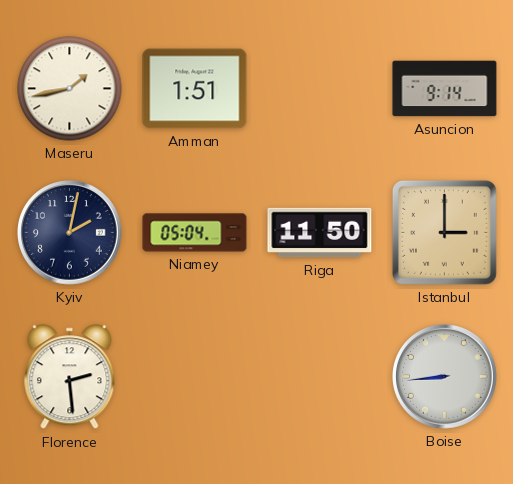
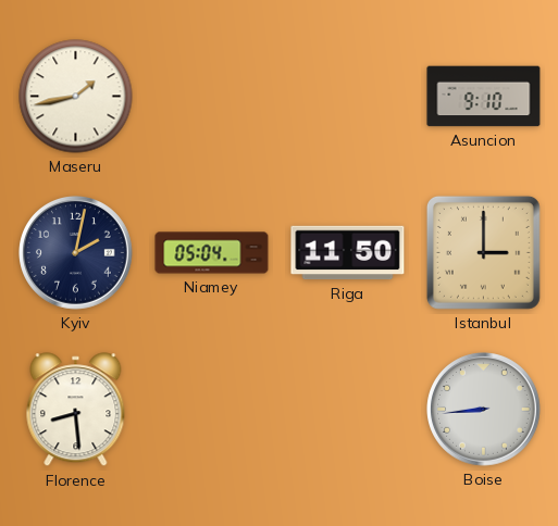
Amman: 1:51 -> none (195, 89)
Asuncion: 9:14 -> 9:10 (484, 97)
Florence: 2:29 -> 8:29 (76, 410)
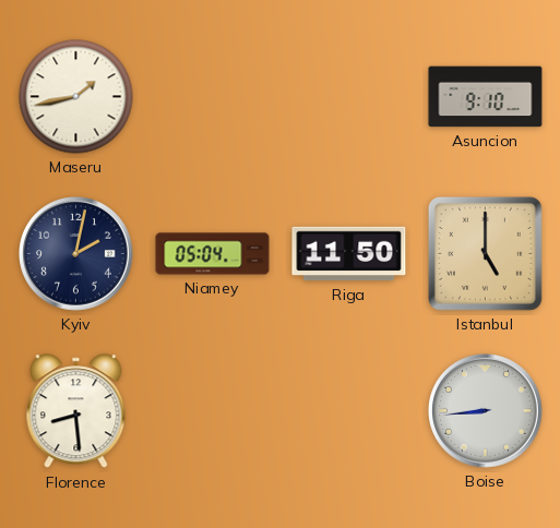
Istanbul: 3:00 -> 5:00 (485, 253)
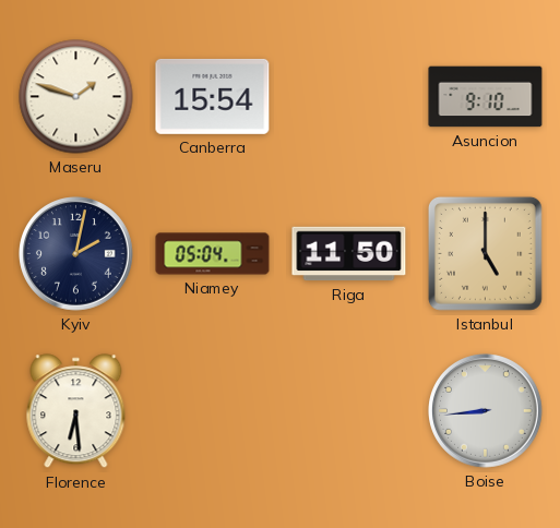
Maseru: 1:43 -> 1:48 (76, 97)
Canberra: none -> 15:54 (213, 96)
Florence: 8:29 -> 6:29 (76, 411)
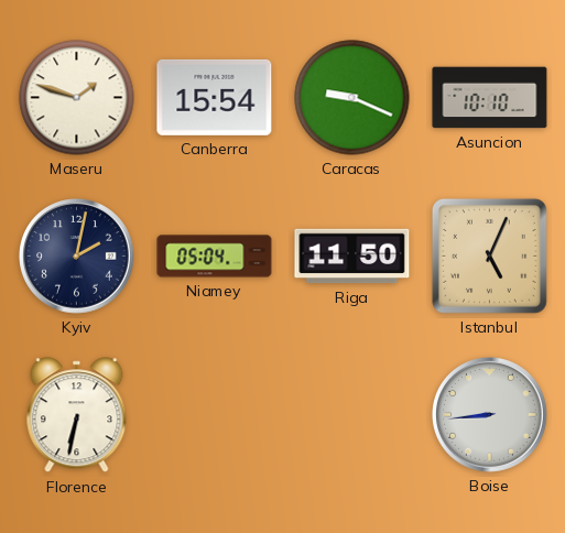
Caracas: none -> 9:19 (352, 98)
Asuncion: 9:10 -> 10:10 (490, 98)
Istanbul: 5:00 -> 5:04 (489, 255)
Florence: 6:29 -> 6:32 (77, 415)
